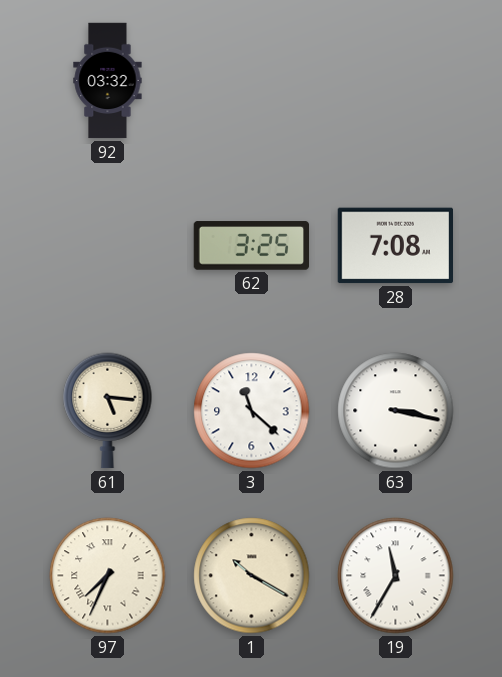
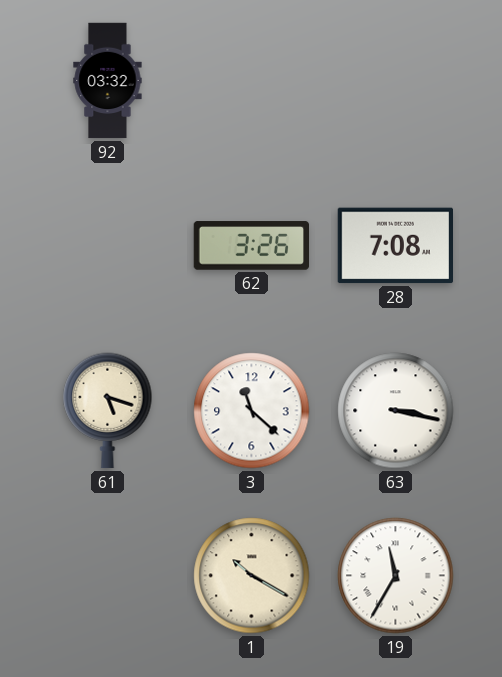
62: 3:25 -> 3:26 (251, 246)
61: 5:16 -> 5:18 (108, 411)
97: 7:34 -> none (108, 576)
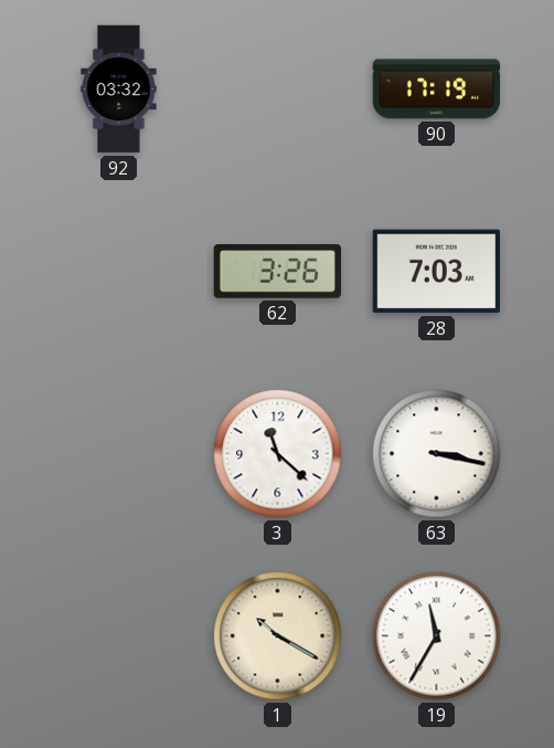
90: none -> 17:19 (437, 89)
28: 7:08 -> 7:03 (436, 272)
61: 5:18 -> none (108, 411)
